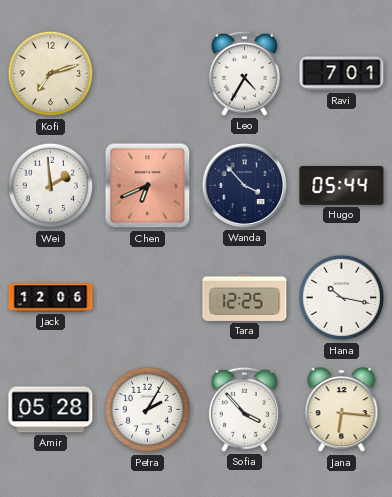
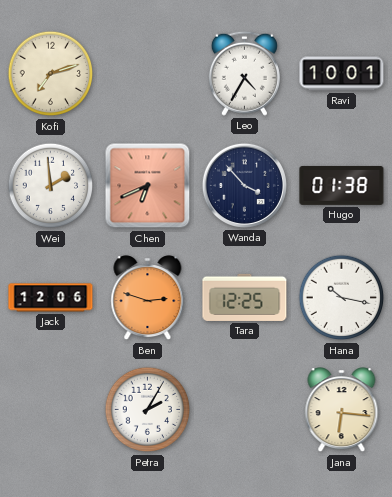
Ravi: 7:01 -> 10:01 (342, 74)
Hugo: 05:44 -> 01:38 (342, 185)
Ben: none -> 2:48 (148, 298)
Amir: 05:28 -> none (51, 410)
Sofia: 3:53 -> none (244, 409)
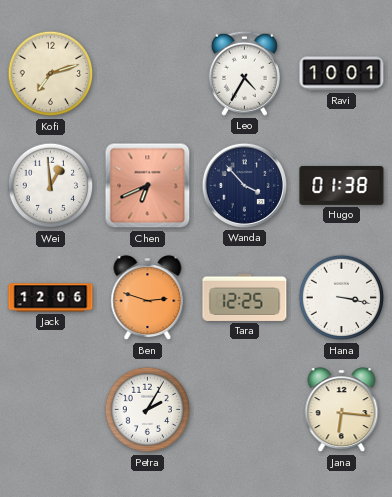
Wei: 1:59 -> 12:59 (51, 186)
Hana: 10:17 -> 3:17 (342, 298)
